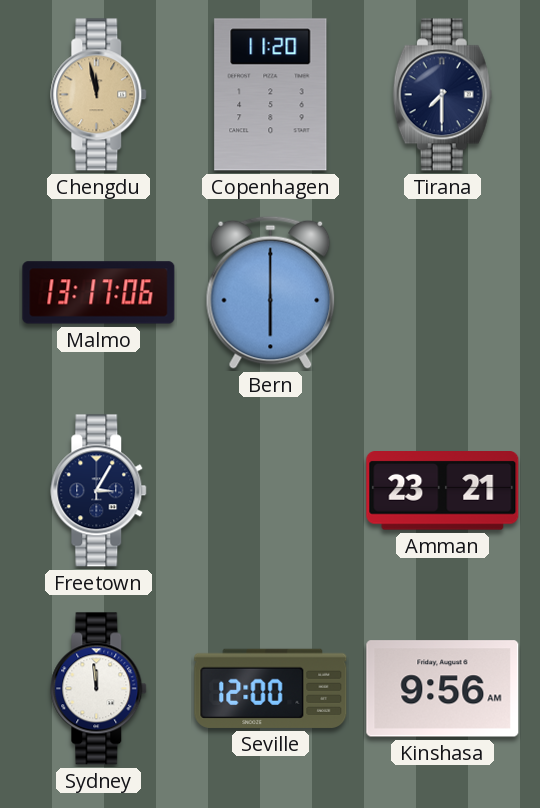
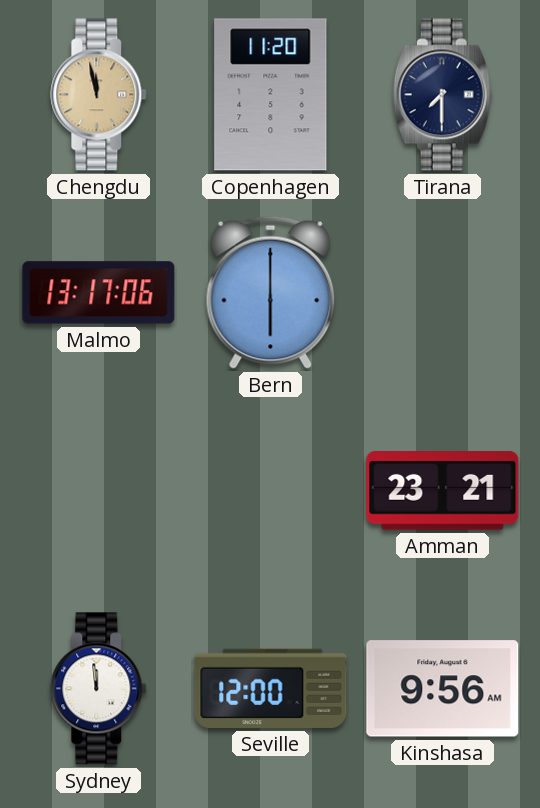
Freetown: 3:05 -> none (99, 491)
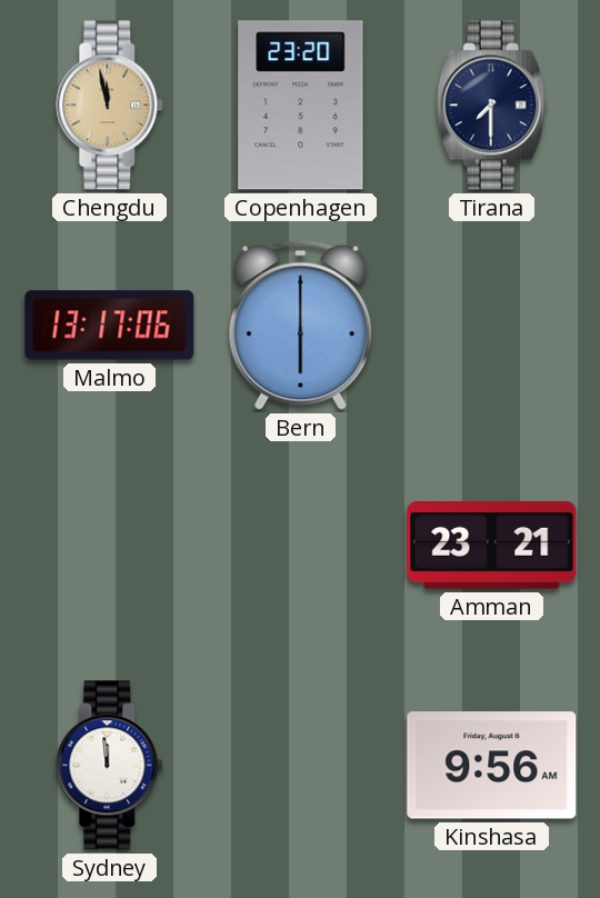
Copenhagen: 11:20 -> 23:20 (301, 106)
Seville: 12:00 -> none (271, 688)
